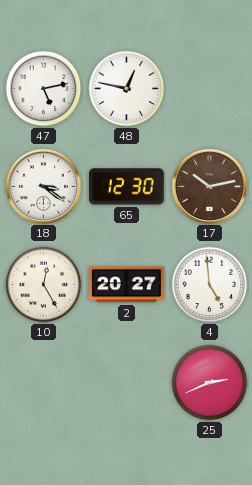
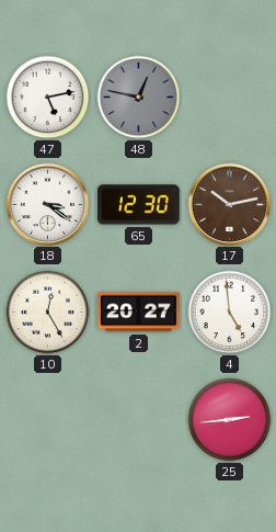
48 dial: white -> grey (139, 98)
25: 2:41 -> 2:44 (230, 420)
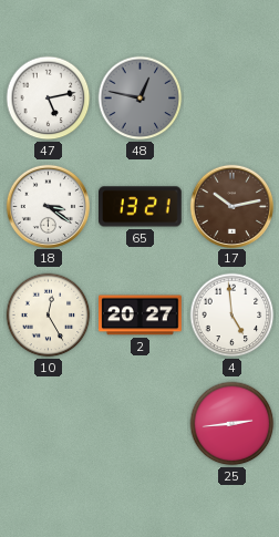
65: 12:30 -> 13:21 (141, 207)
